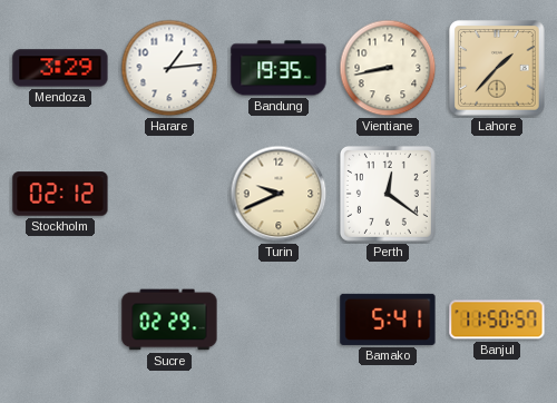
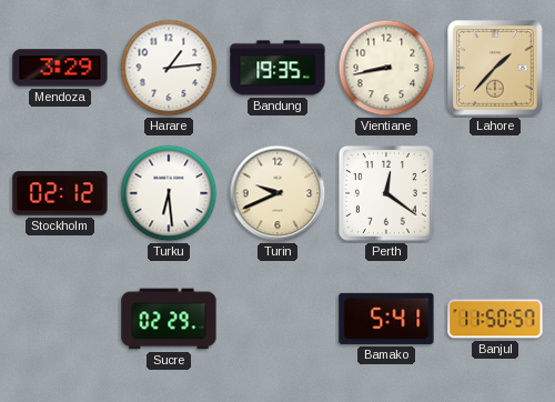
Turku: none -> 6:29 (169, 193)
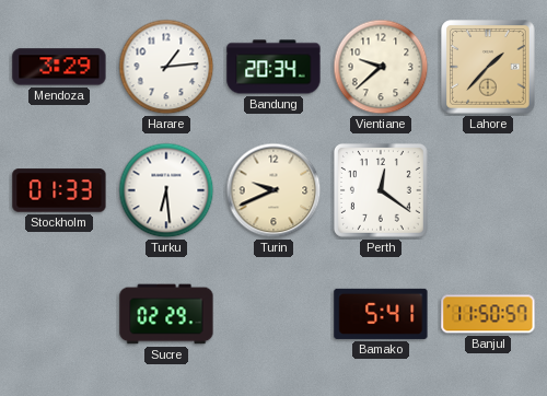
Bandung: 19:35 -> 20:34 (273, 67)
Vientiane: 8:43 -> 9:38 (381, 67)
Stockholm: 02:12 -> 01:33 (59, 190)
